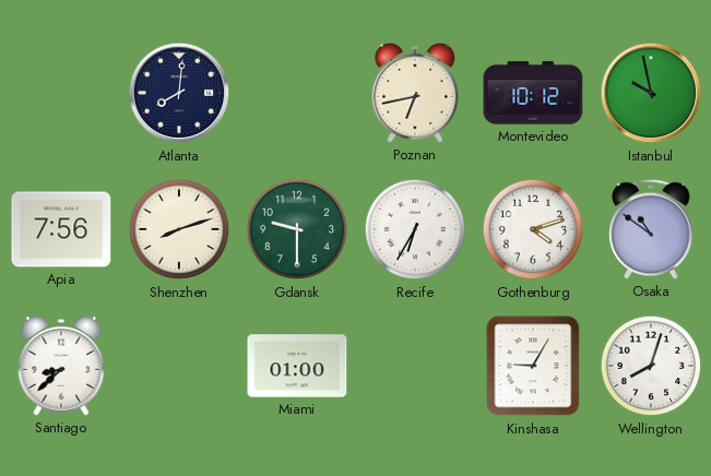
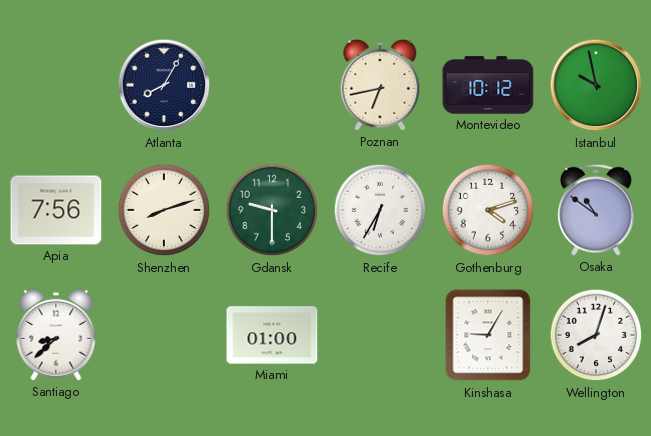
Atlanta: 8:01 -> 8:05 (164, 85)
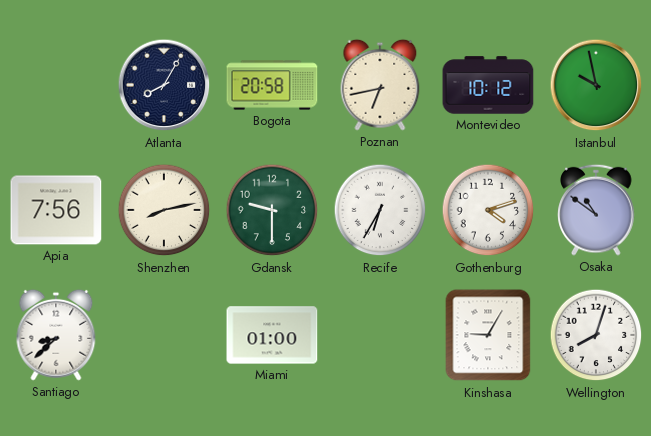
Bogota: none -> 20:58 (272, 85)
Shenzhen: 8:12 -> 8:13 (164, 210)
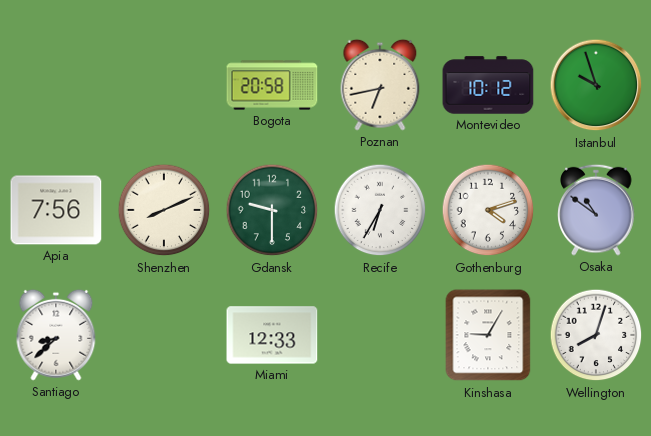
Atlanta: 8:05 -> none (164, 85)
Istanbul: 9:58 -> 9:57 (596, 85)
Shenzhen: 8:13 -> 8:11 (164, 210)
Miami: 01:00 -> 12:33 (272, 335)
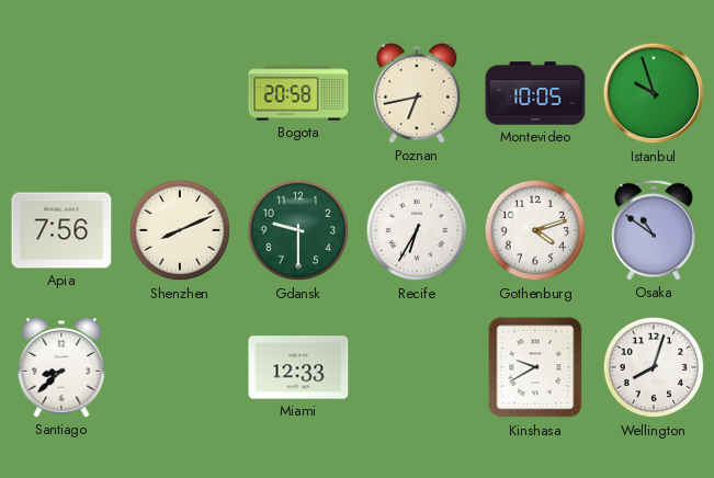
Montevideo: 10:12 -> 10:05 (535, 93)
Kinshasa: 9:05 -> 9:40 (535, 367)
